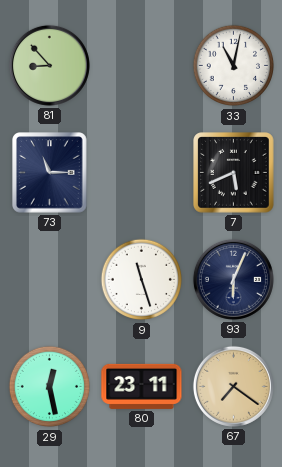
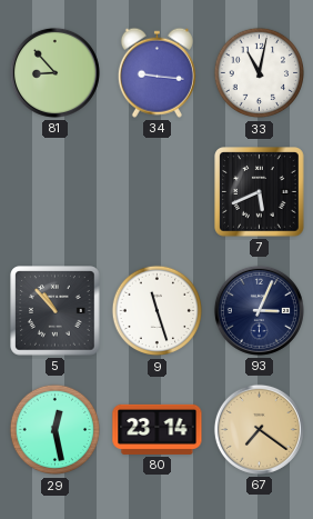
34: none -> 9:16 (156, 72)
73: 11:15 -> none (50, 173)
5: none -> 10:53 (55, 311)
93: 6:04 -> 3:04 (259, 310)
80: 23:11 -> 23:14 (158, 429)
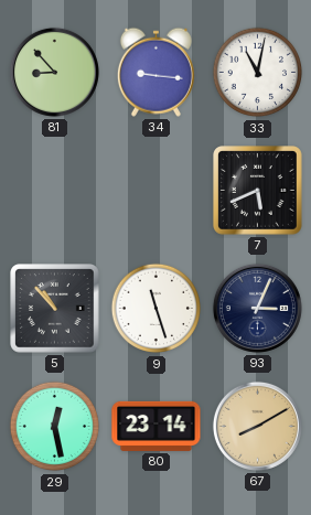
67: 7:21 -> 8:10 (257, 426)
